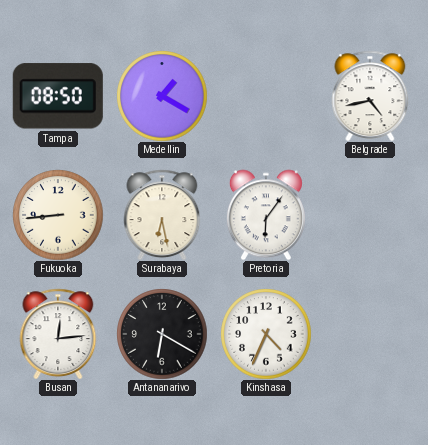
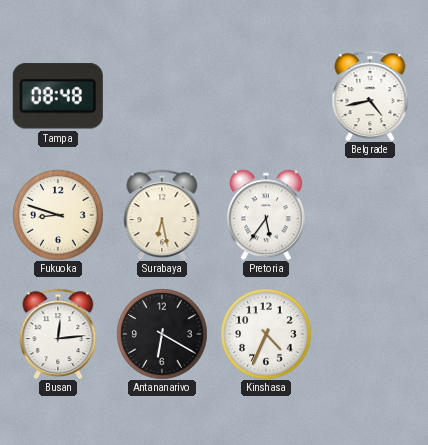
Tampa: 08:50 -> 08:48 (58, 96)
Medellin: 1:20 -> none (162, 96)
Fukuoka: 8:44 -> 8:48 (58, 215)
Pretoria: 6:06 -> 5:36 (266, 215)
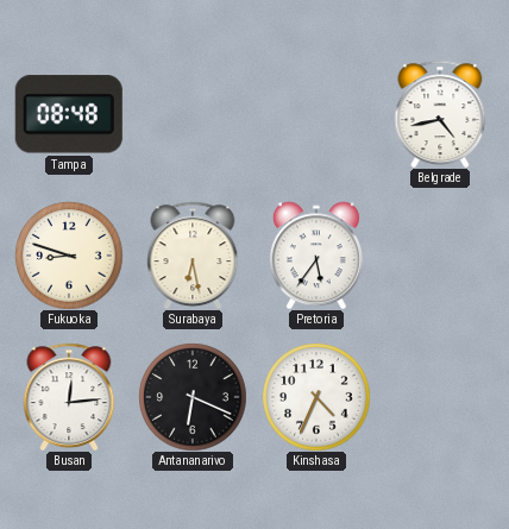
Antananarivo: 6:20 -> 6:19 (193, 397)
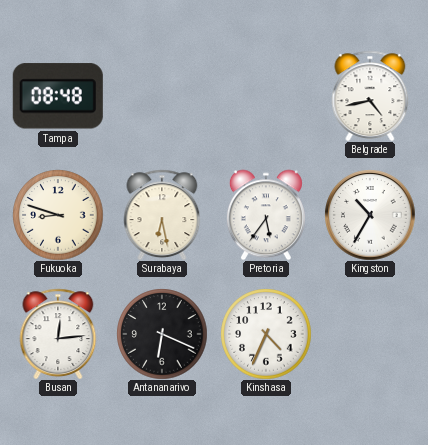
Kingston: none -> 10:35 (370, 215)
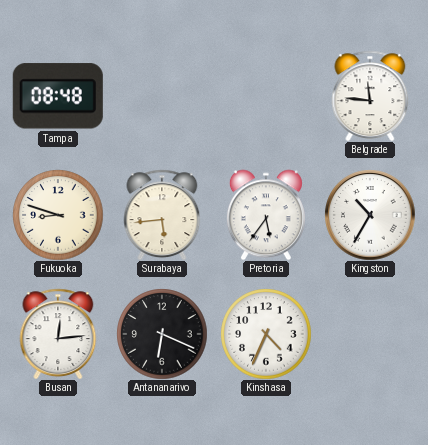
Belgrade: 4:43 -> 11:46 (370, 96)
Surabaya: 6:28 -> 5:44 (162, 215)
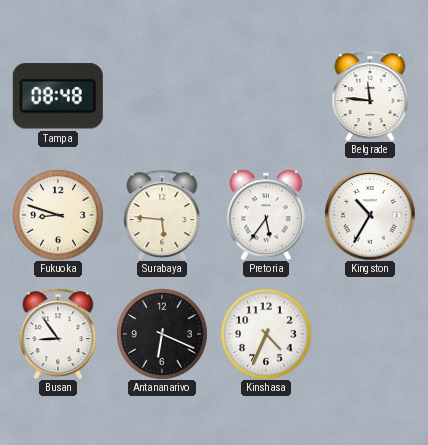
Surabaya: 5:44 -> 5:46 (162, 215)
Busan: 12:14 -> 8:54 (58, 334)
